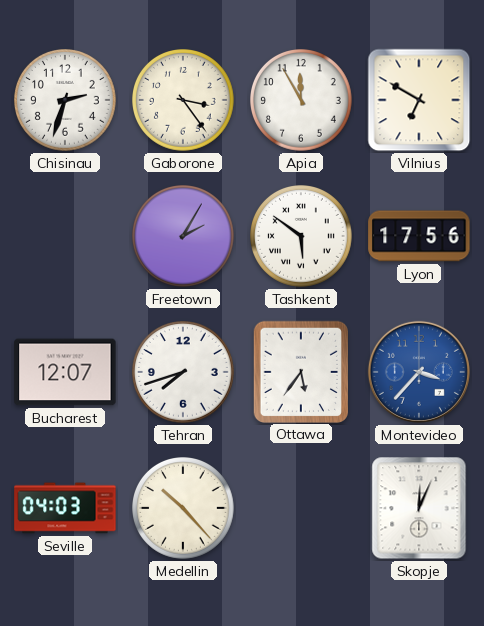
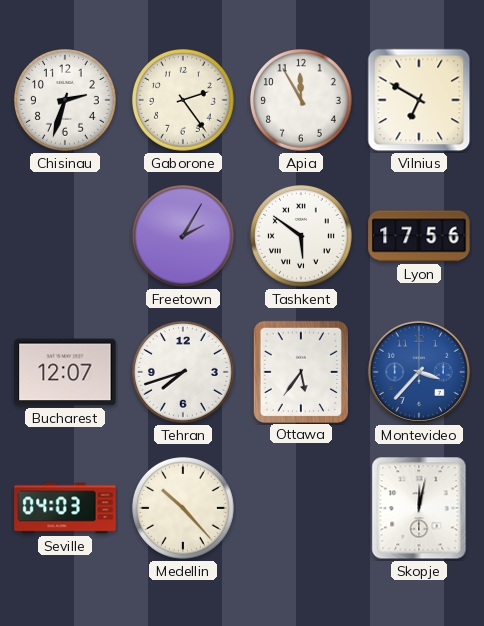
Gaborone: 3:24 -> 2:24 (184, 101)
Skopje: 12:04 -> 12:02 (419, 508)
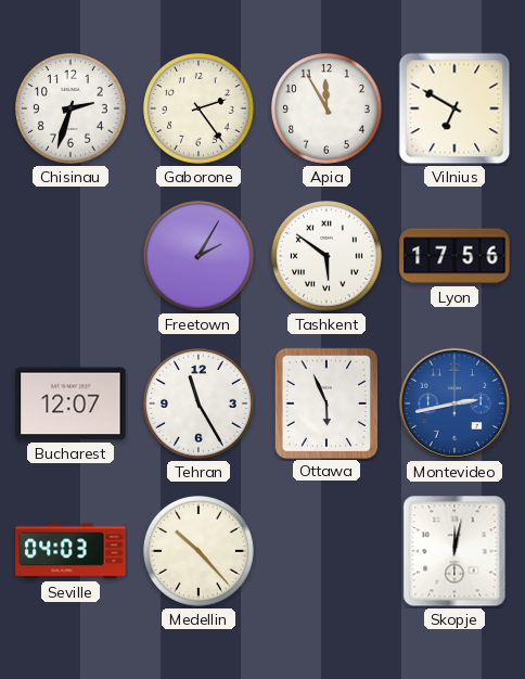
Tehran: 7:42 -> 11:25 (200, 405)
Ottawa: 5:36 -> 5:56 (325, 402)
Montevideo: 3:37 -> 2:43 (454, 403)
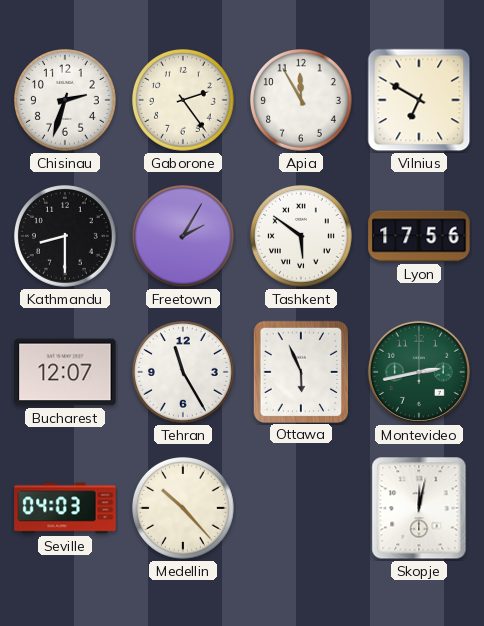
Kathmandu: none -> 8:30 (66, 237)
Montevideo dial: blue -> green (419, 372)
